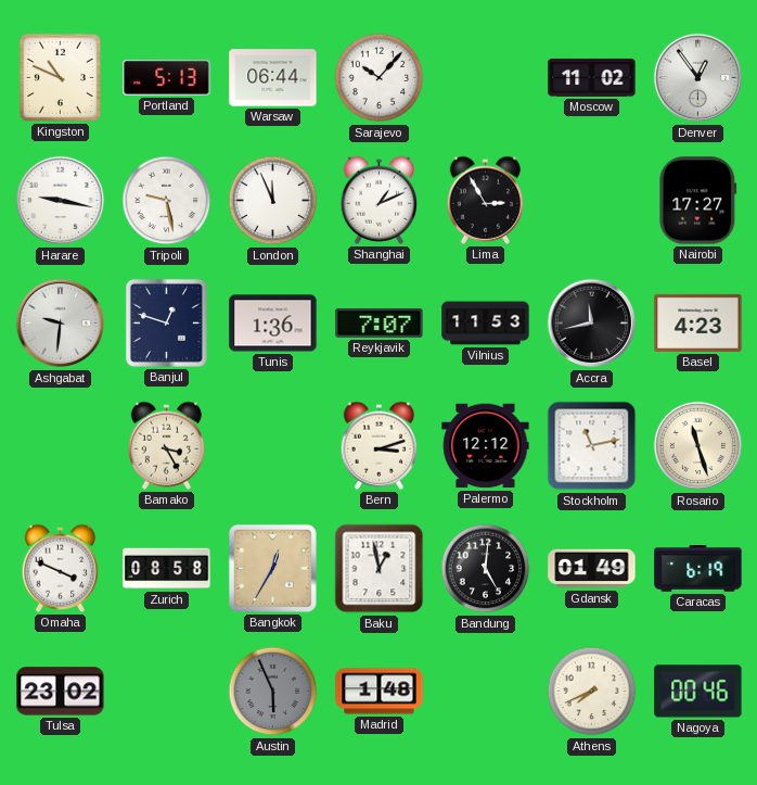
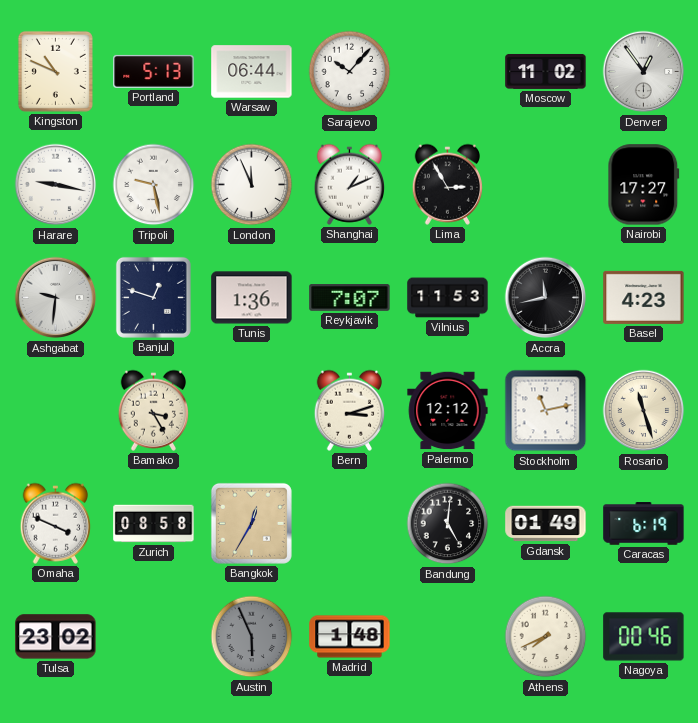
Baku: 12:58 -> none (380, 569)
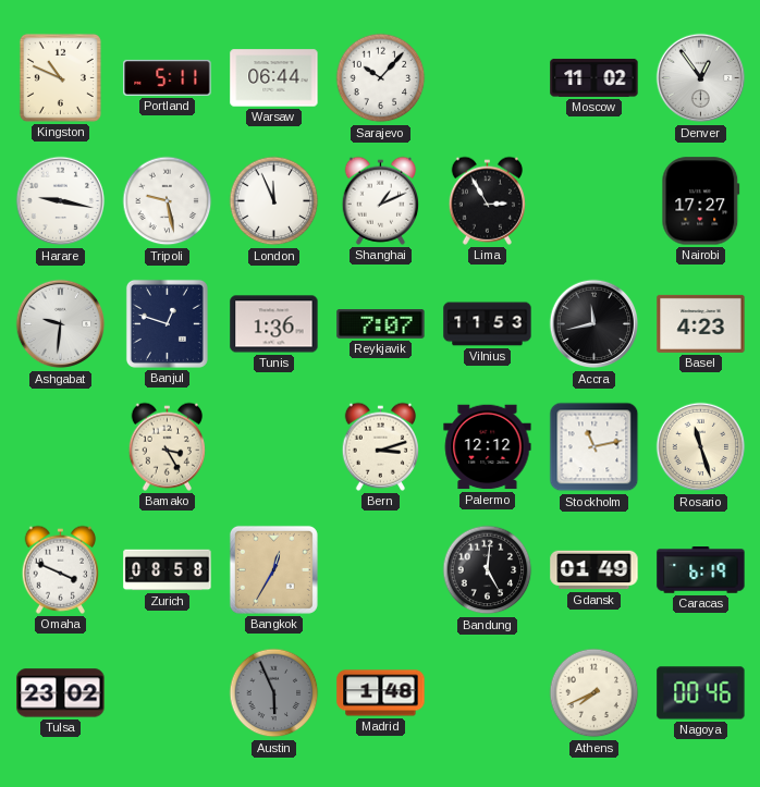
Portland: 5:13 -> 5:11 (168, 77)
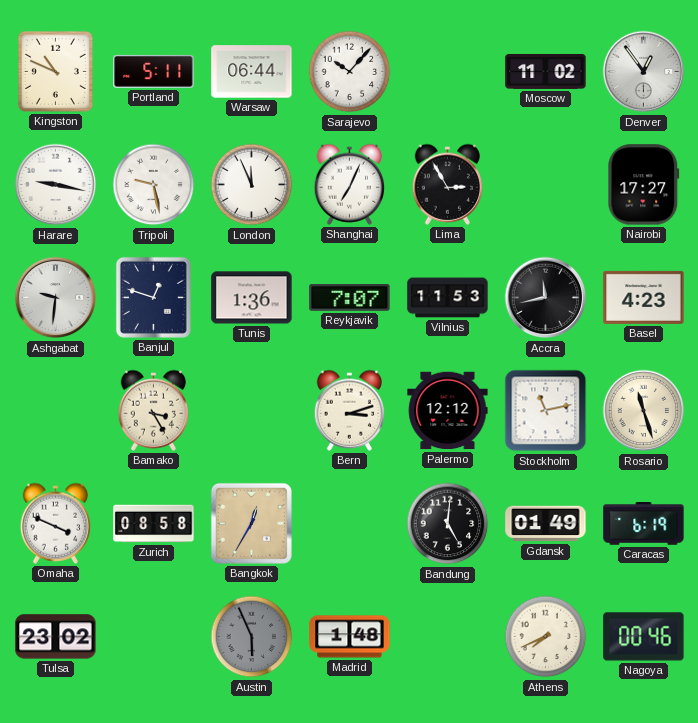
Shanghai: 1:11 -> 7:04 (350, 184)
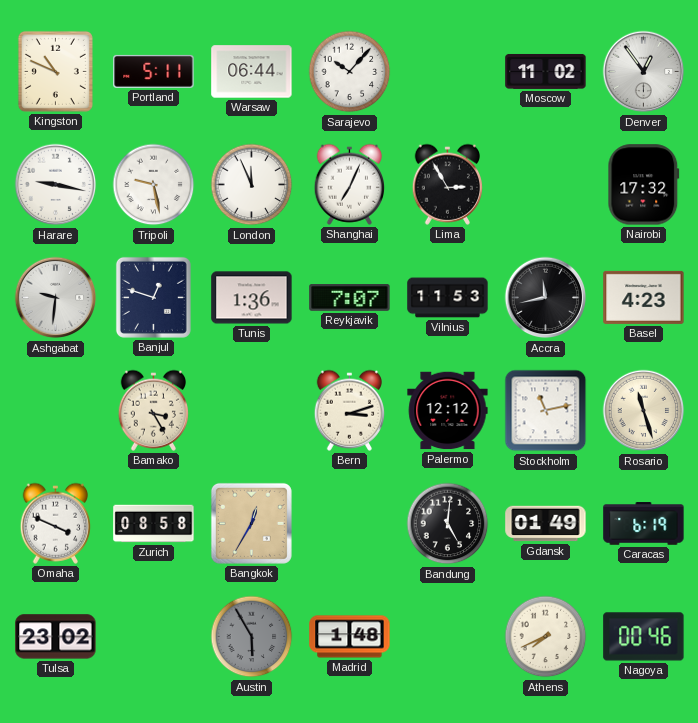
Nairobi: 17:27 -> 17:32 (644, 185)
Austin: 5:56 -> 5:55 (252, 637)
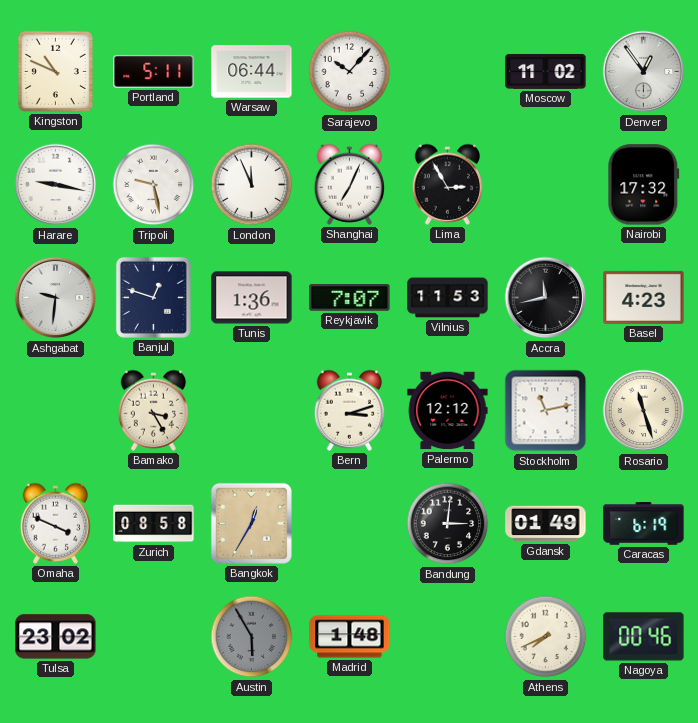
Bandung: 5:01 -> 3:01 (448, 524)
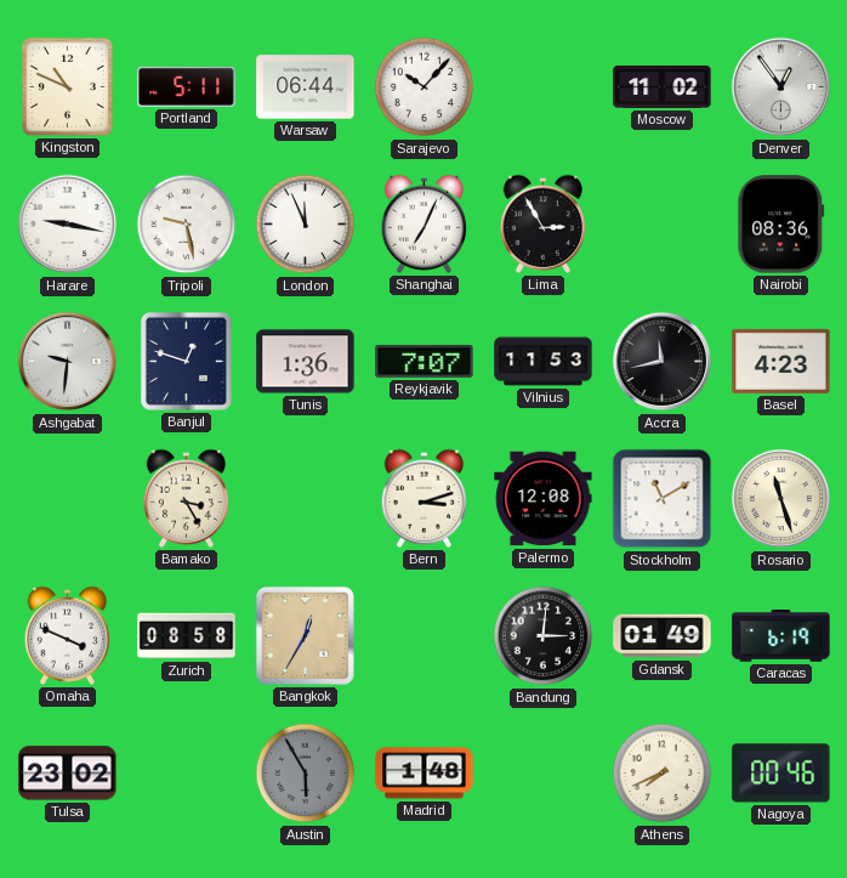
Nairobi: 17:32 -> 08:36 (781, 225)
Palermo: 12:12 -> 12:08 (544, 499)
Stockholm: 11:13 -> 11:10 (663, 499)
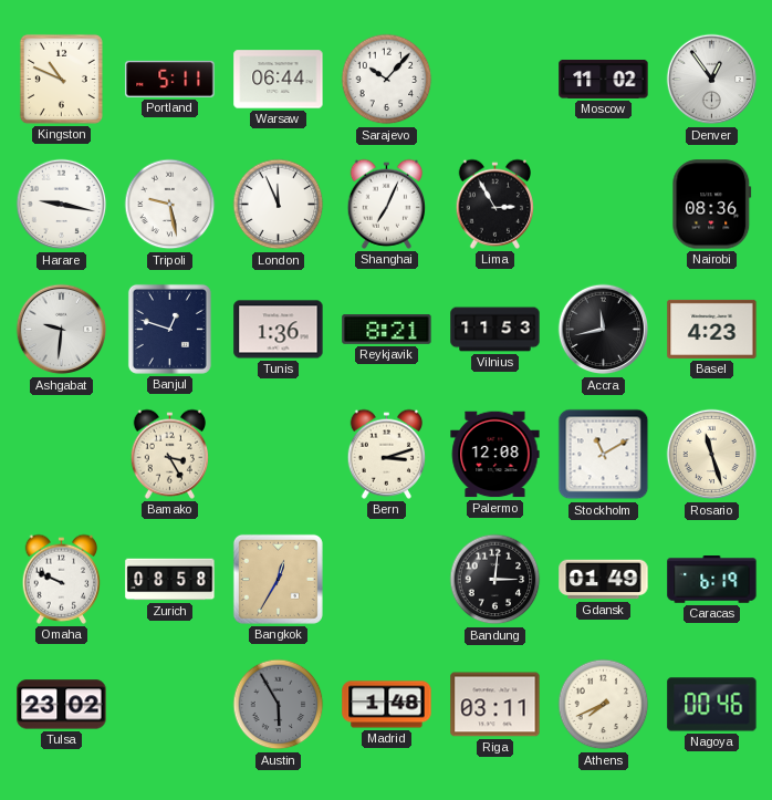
Reykjavik: 7:07 -> 8:21 (387, 330)
Omaha: 3:49 -> 9:49 (62, 579)
Riga: none -> 03:11 (495, 705)
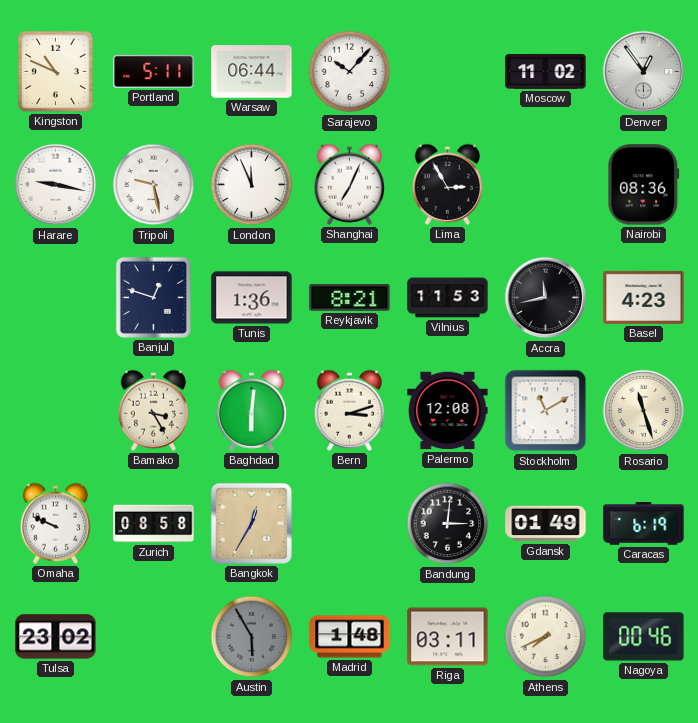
Ashgabat: 9:31 -> none (62, 330)
Baghdad: none -> 6:01 (252, 410)
